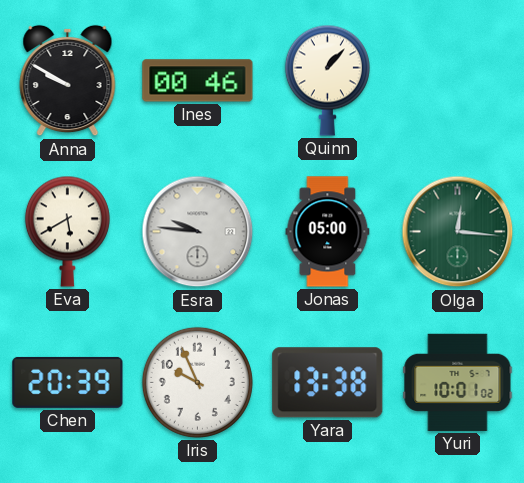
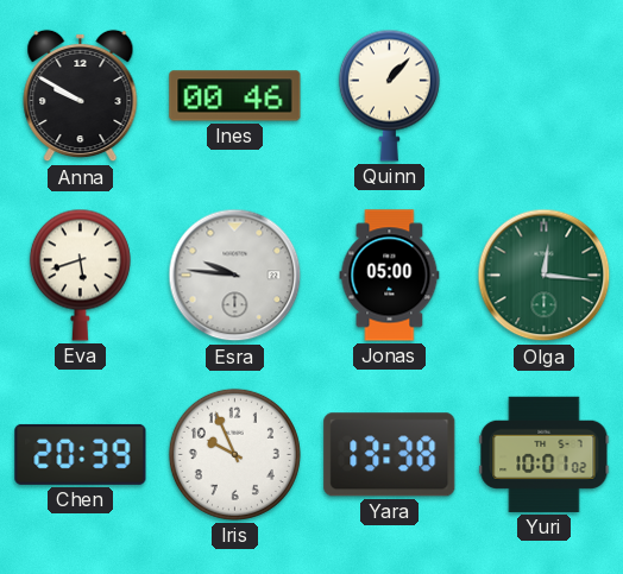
Eva: 5:40 -> 5:42 (80, 275)
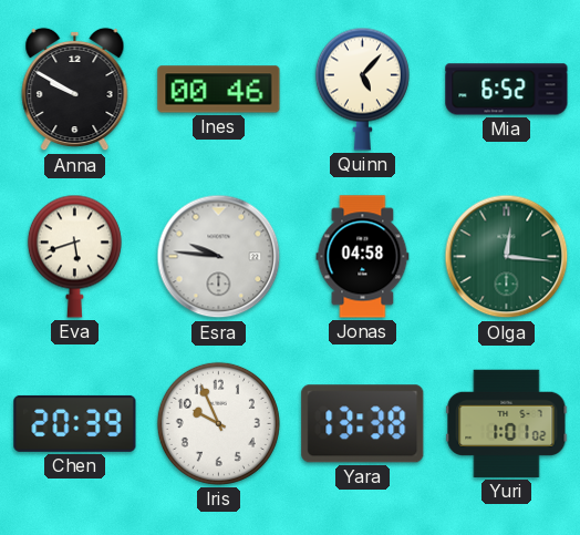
Quinn: 1:07 -> 5:07 (362, 89)
Mia: none -> 6:52 (507, 90)
Jonas: 05:00 -> 04:58 (363, 257)
Yuri: 10:01 -> 1:01 (507, 423)
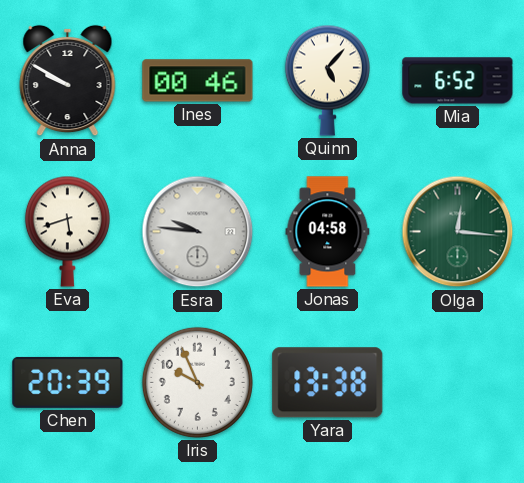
Yuri: 1:01 -> none (507, 423)
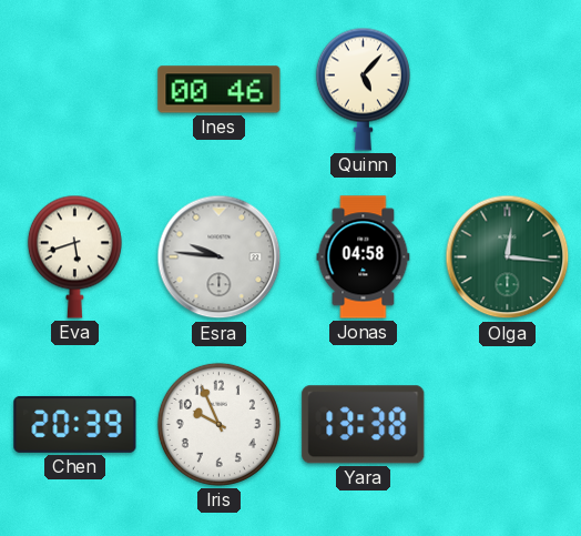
Anna: 9:50 -> none (68, 81)
Mia: 6:52 -> none (458, 81)
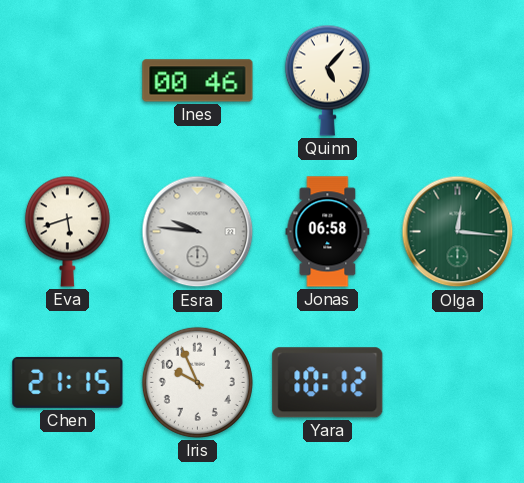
Jonas: 04:58 -> 06:58 (328, 232)
Chen: 20:39 -> 21:15 (68, 382)
Yara: 13:38 -> 10:12 (328, 383)
